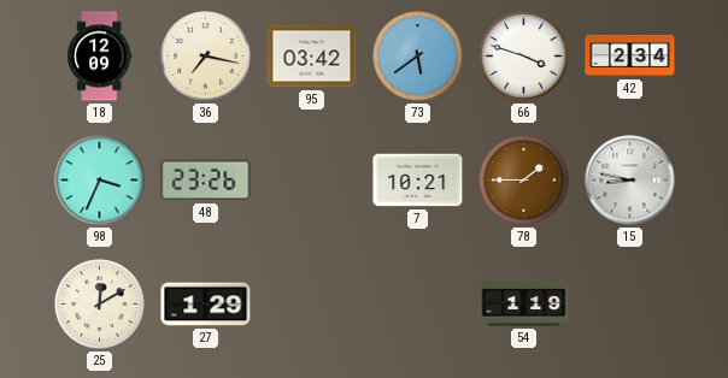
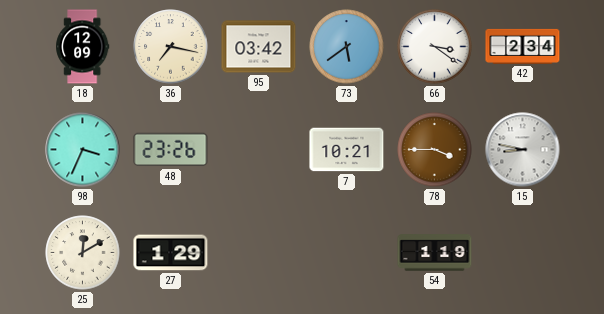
66: 3:48 -> 3:21 (435, 47)
78: 1:45 -> 3:45 (435, 150)
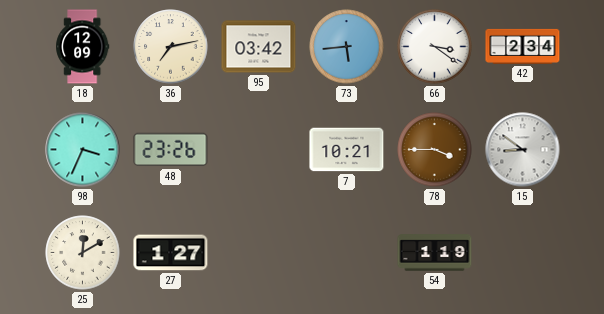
36: 7:17 -> 7:13 (171, 47)
73: 5:39 -> 5:44 (347, 47)
15: 8:47 -> 8:51 (523, 150)
27: 1:29 -> 1:27 (171, 253)
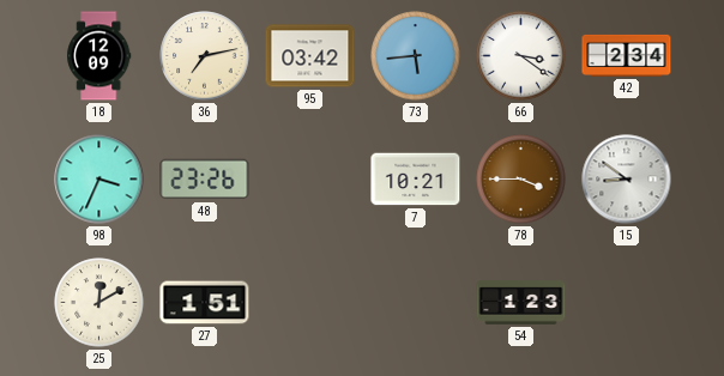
27: 1:27 -> 1:51 (205, 303)
54: 1:19 -> 1:23 (521, 303)
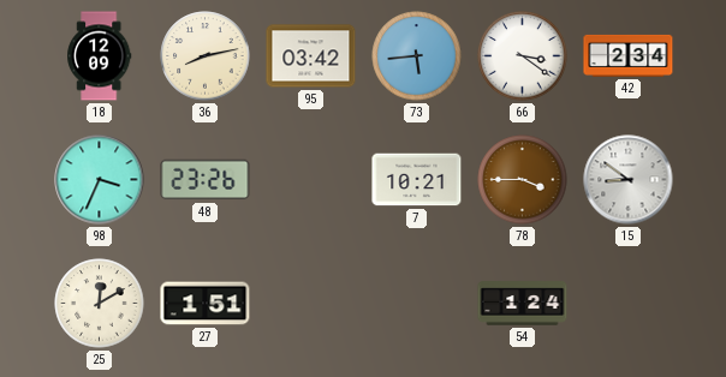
36: 7:13 -> 8:13 (206, 56)
54: 1:23 -> 1:24 (523, 304)
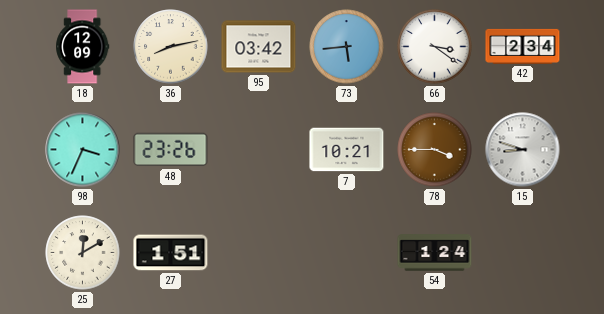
15: 8:51 -> 8:48 (523, 150)
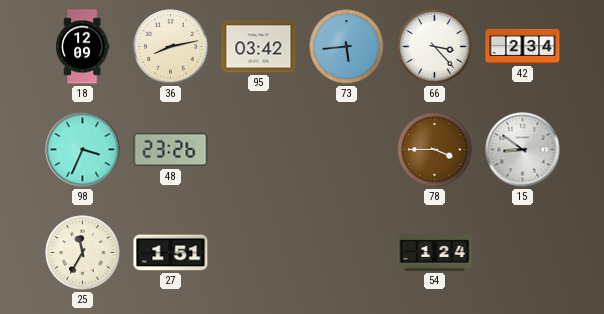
66: 3:21 -> 3:23 (435, 47)
7: 10:21 -> none (347, 150)
15: 8:48 -> 8:51 (523, 150)
25: 12:10 -> 11:35 (83, 253)
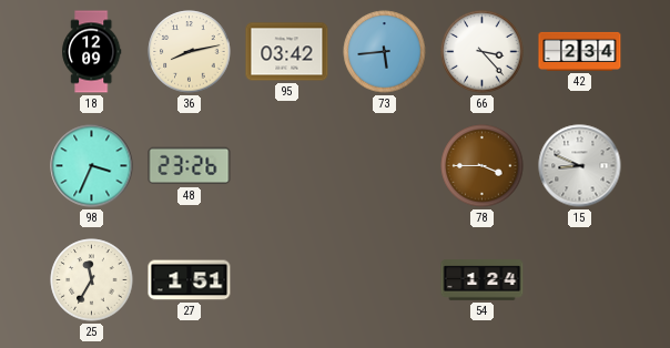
15: 8:51 -> 8:49 (580, 166)
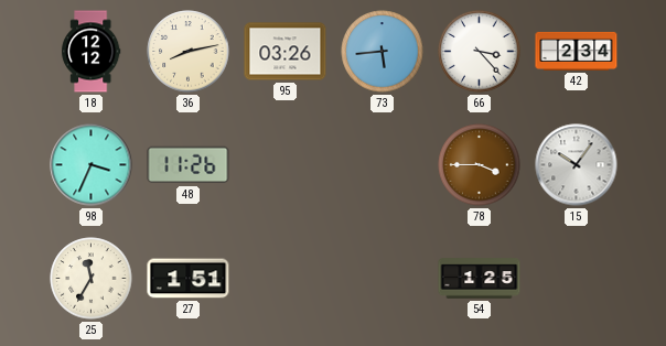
18: 12:09 -> 12:12 (92, 52)
95: 03:42 -> 03:26 (286, 52)
48: 23:26 -> 11:26 (189, 165)
15: 8:49 -> 10:06 (577, 165)
54: 1:24 -> 1:25 (480, 279)
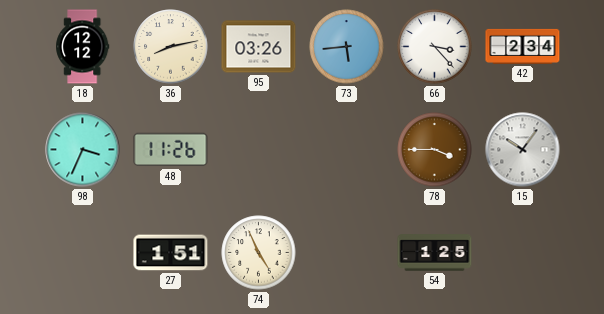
25: 11:35 -> none (92, 279)
74: none -> 4:56 (259, 253)
